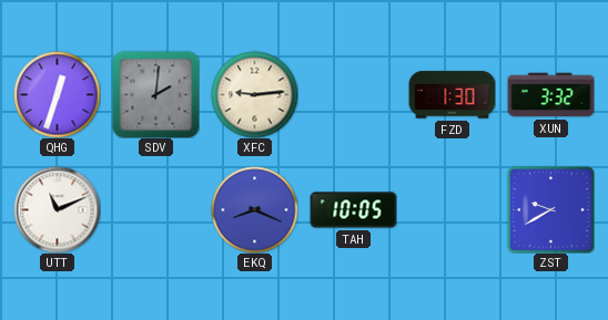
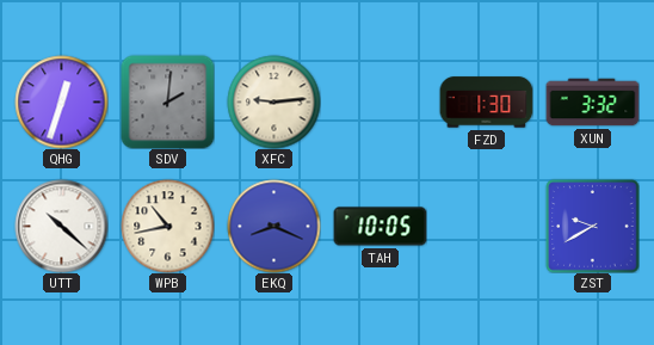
UTT: 11:11 -> 10:22 (61, 226)
WPB: none -> 10:43 (167, 226)
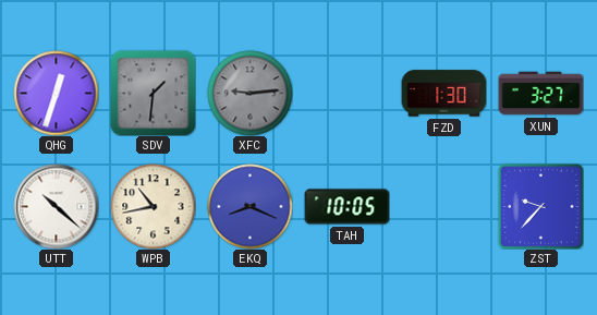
SDV: 2:01 -> 1:31 (153, 93)
XFC dial: cream -> grey (249, 93)
XUN: 3:32 -> 3:27 (540, 94)
ZST: 9:40 -> 9:37 (540, 206)
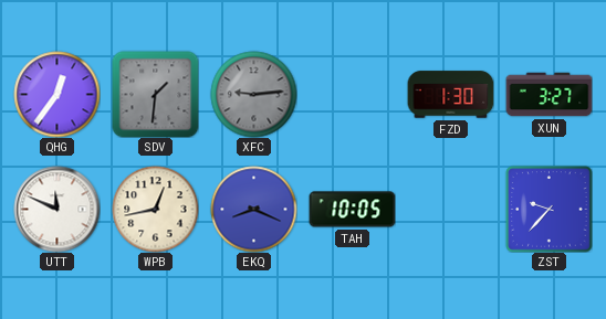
QHG: 12:33 -> 12:36 (56, 94)
UTT: 10:22 -> 11:49 (56, 209)
WPB: 10:43 -> 12:43 (155, 209)
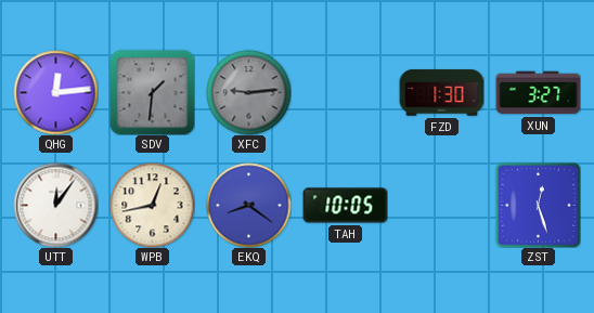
QHG: 12:36 -> 12:14 (55, 92)
UTT: 11:49 -> 12:06 (55, 205)
EKQ: 8:19 -> 8:21 (248, 205)
ZST: 9:37 -> 12:27 (538, 205)
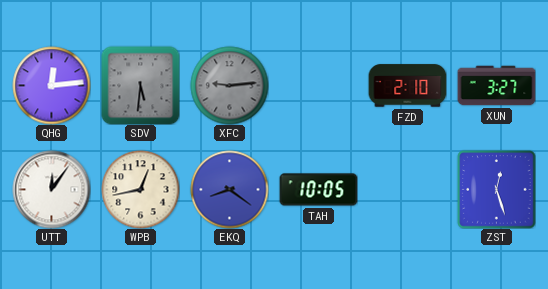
SDV: 1:31 -> 5:31 (140, 85)
FZD: 1:30 -> 2:10 (407, 86)
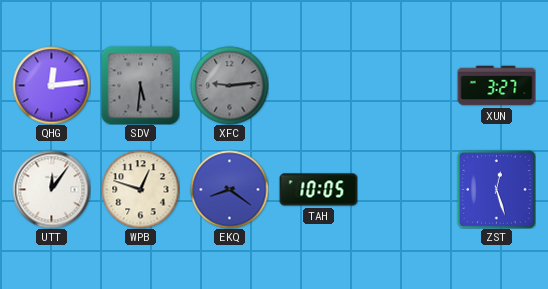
FZD: 2:10 -> none (407, 86)
WPB: 12:43 -> 12:48 (140, 189)
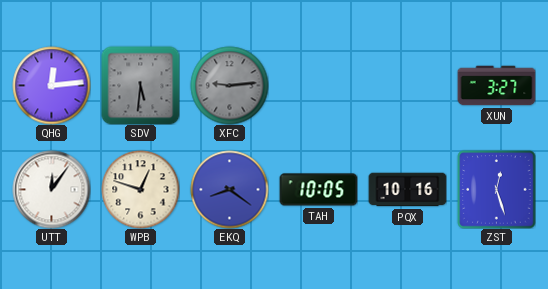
PQX: none -> 10:16 (407, 190)
